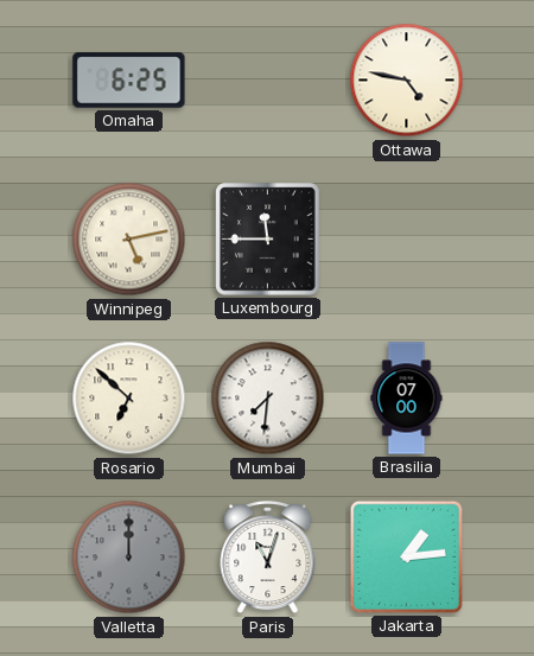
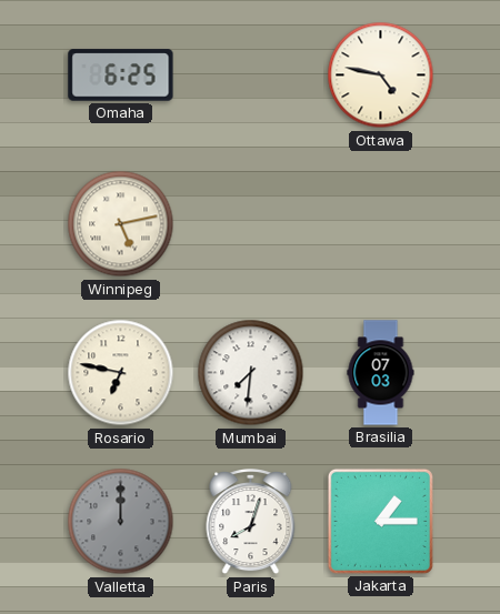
Luxembourg: 11:45 -> none (268, 240)
Rosario: 6:52 -> 6:47 (121, 373)
Brasilia: 07:00 -> 07:03 (381, 373)
Paris: 11:03 -> 8:03 (251, 523)
Jakarta: 1:14 -> 1:15 (380, 521)
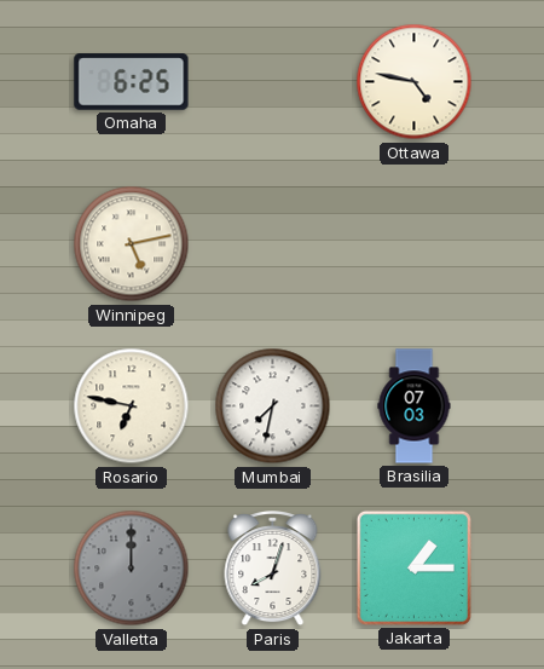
Mumbai: 7:31 -> 7:32 (273, 406)
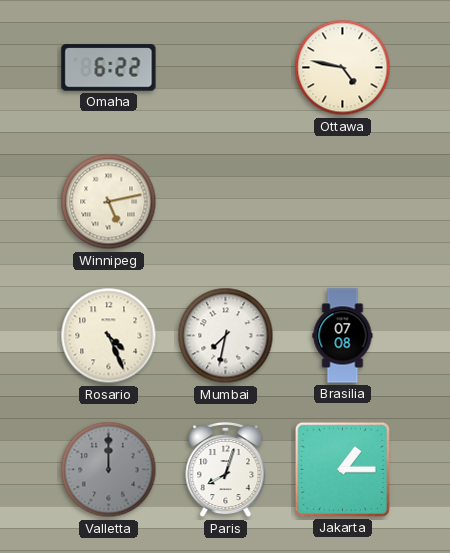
Omaha: 6:25 -> 6:22 (109, 68)
Rosario: 6:47 -> 4:26 (109, 336)
Brasilia: 07:03 -> 07:08 (343, 336)
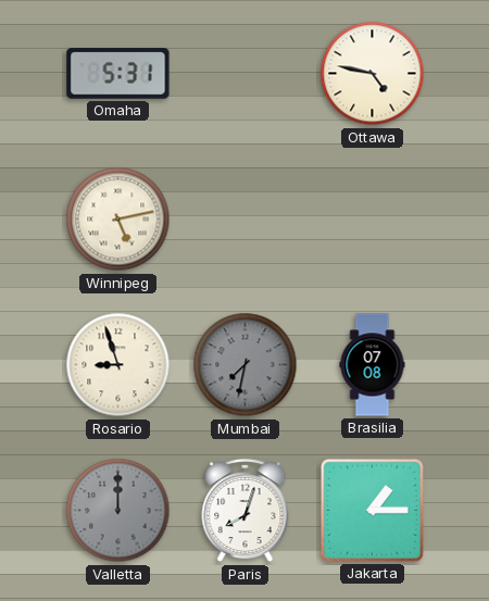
Omaha: 6:22 -> 5:31 (118, 74)
Rosario: 4:26 -> 8:57 (118, 365)
Mumbai dial: white -> grey (246, 365)
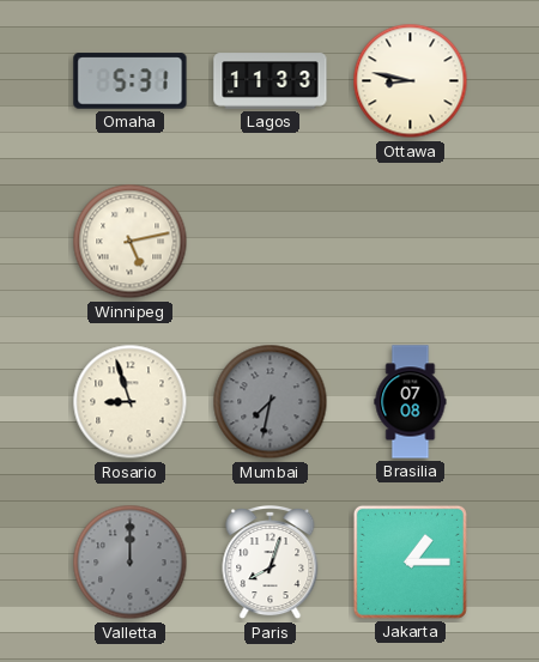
Lagos: none -> 11:33 (271, 81)
Ottawa: 4:47 -> 8:47 (411, 81)
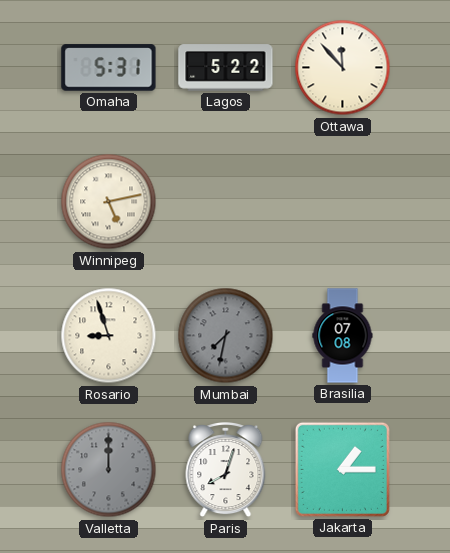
Lagos: 11:33 -> 5:22 (226, 68)
Ottawa: 8:47 -> 11:53 (343, 68)
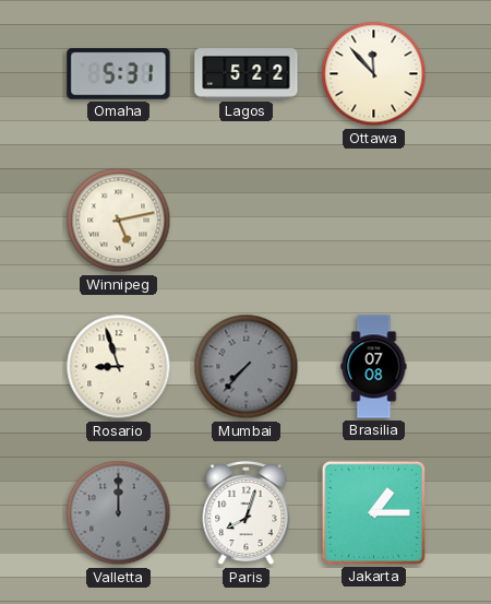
Mumbai: 7:32 -> 7:37 (247, 367)
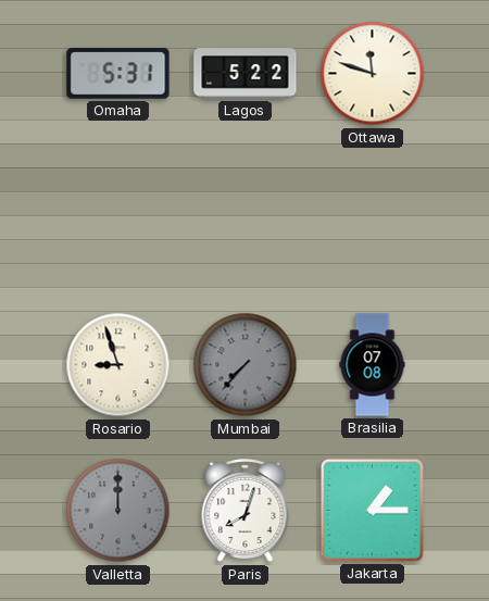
Ottawa: 11:53 -> 11:48 (373, 74)
Winnipeg: 5:13 -> none (119, 221)
